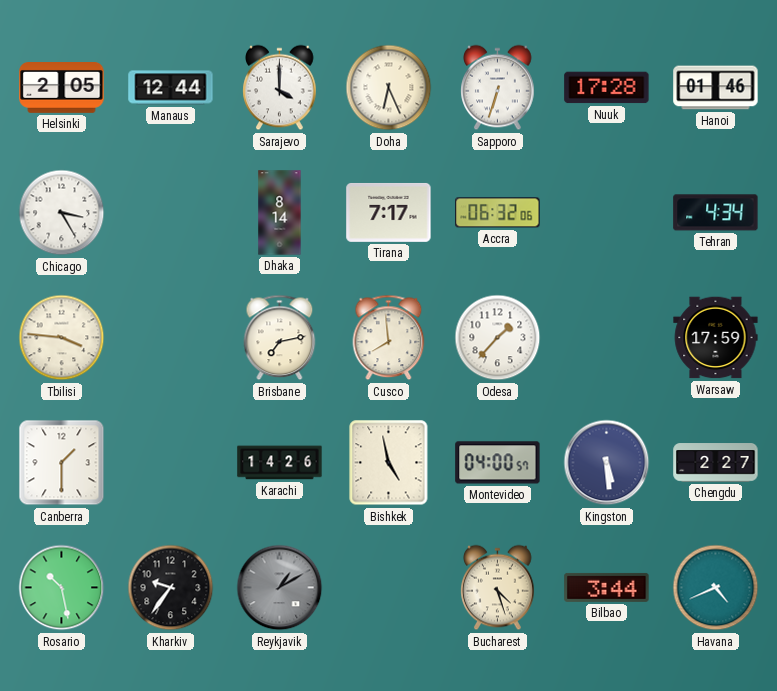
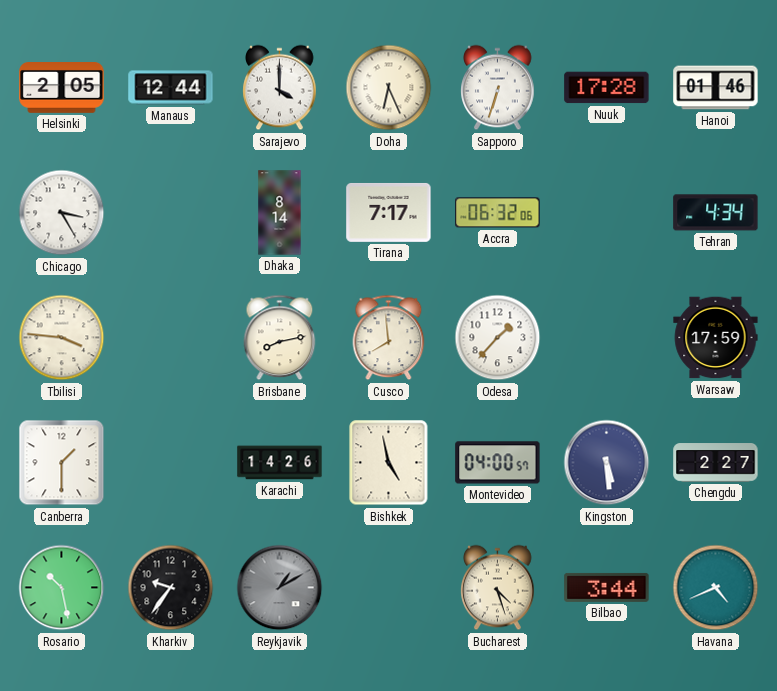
Brisbane: 7:13 -> 8:13 (280, 338)
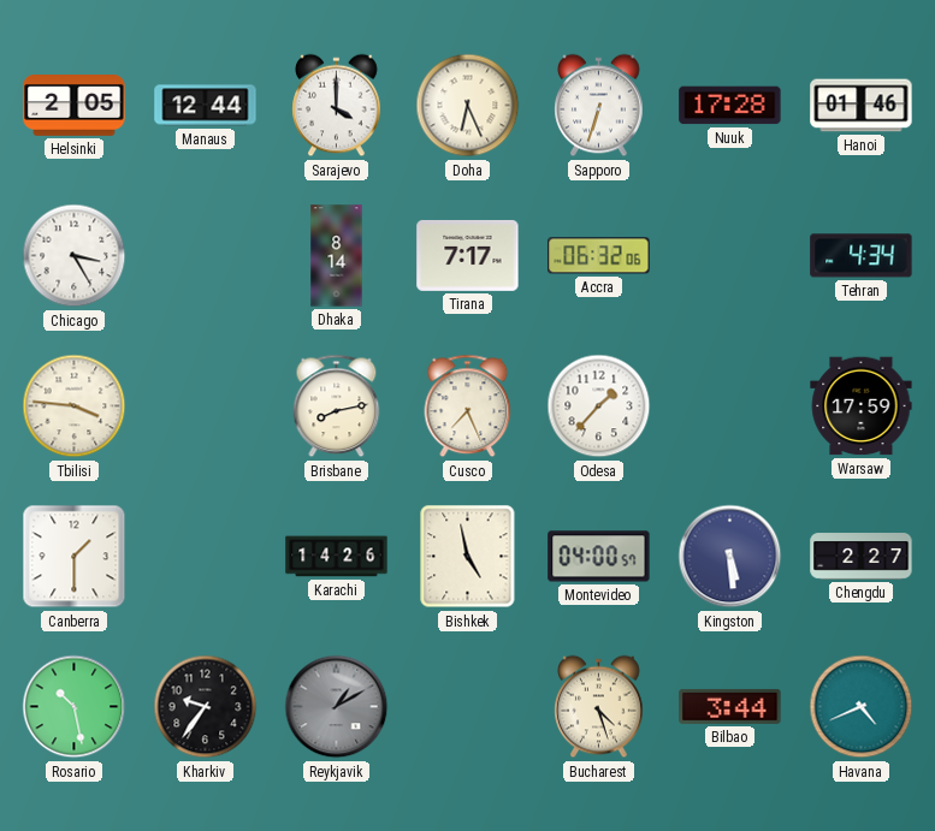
Cusco: 7:59 -> 7:26 (468, 406)
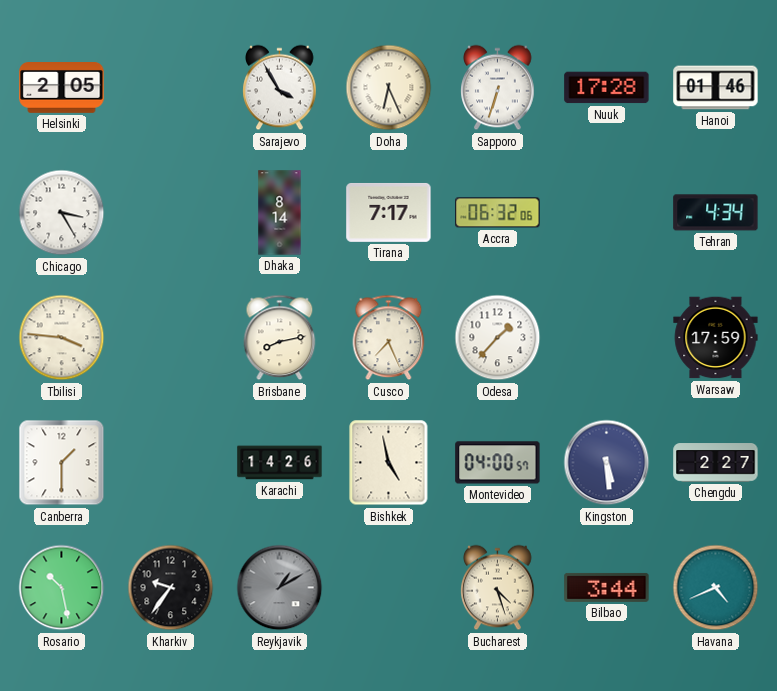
Manaus: 12:44 -> none (206, 106)
Sarajevo: 4:00 -> 3:55 (280, 88)
